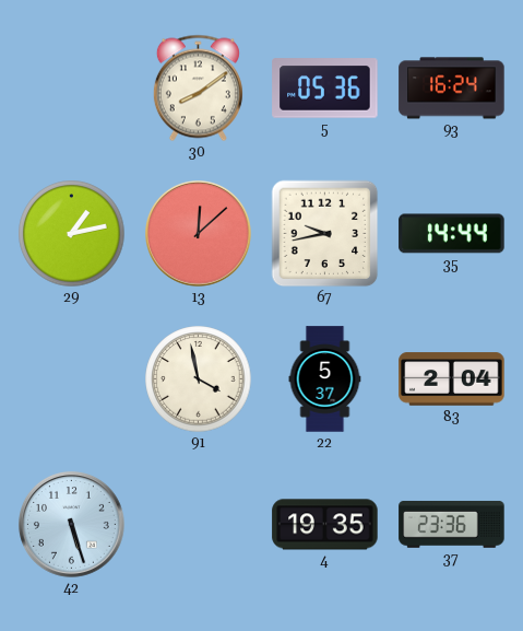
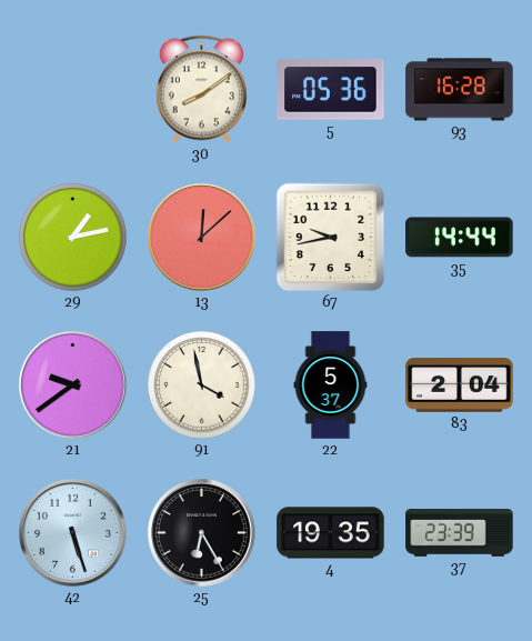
93: 16:24 -> 16:28 (460, 90)
21: none -> 9:39 (73, 385)
25: none -> 6:25 (202, 533)
37: 23:36 -> 23:39 (460, 532)
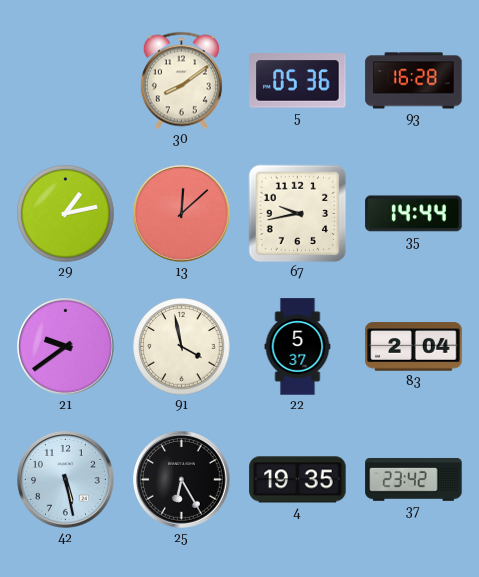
42: 5:27 -> 5:28 (66, 480)
37: 23:39 -> 23:42 (414, 479)
